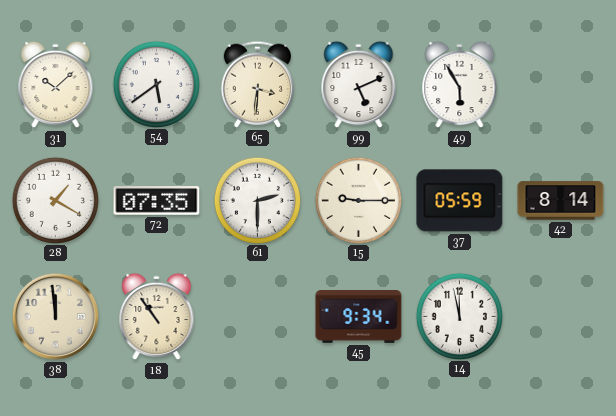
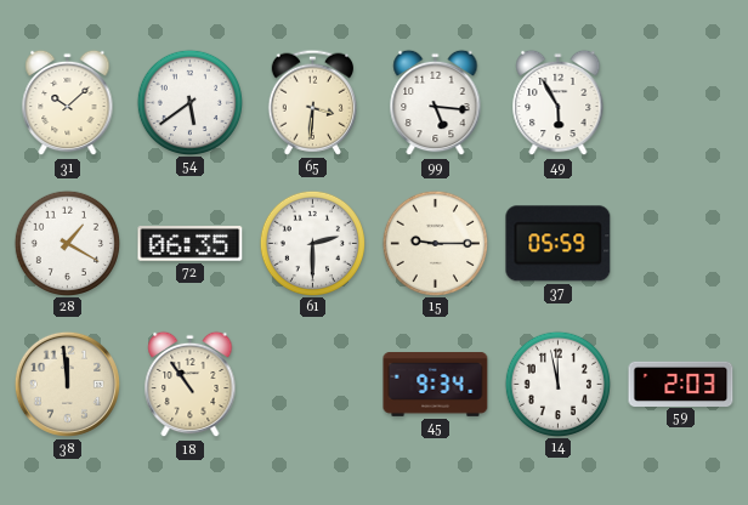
99: 5:11 -> 5:16 (436, 103)
72: 07:35 -> 06:35 (191, 244)
42: 8:14 -> none (561, 201)
59: none -> 2:03 (681, 384)
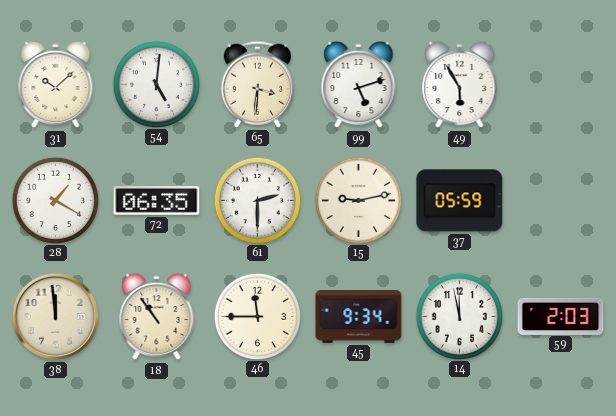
54: 5:39 -> 5:01 (156, 84)
99: 5:16 -> 5:12 (359, 85)
15: 9:15 -> 9:13 (358, 200)
46: none -> 11:45 (257, 316)
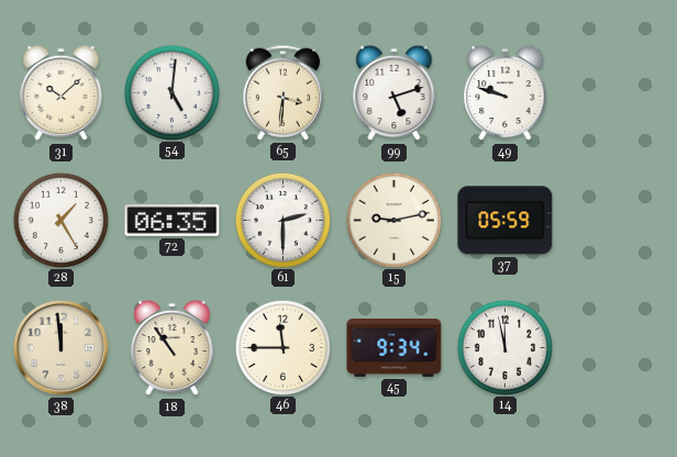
49: 5:55 -> 9:48 (506, 93)
28: 1:20 -> 1:25 (60, 220)
59: 2:03 -> none (561, 316)
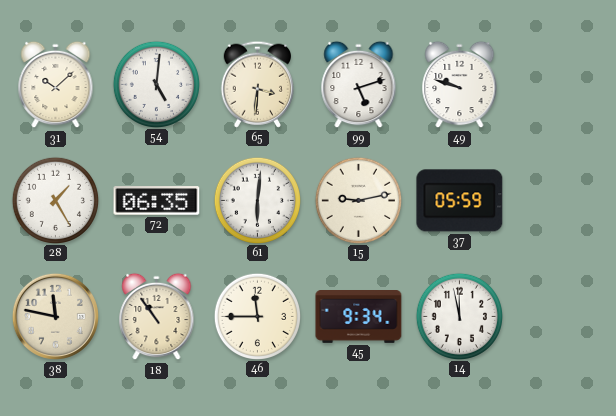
61: 2:30 -> 6:01 (257, 200)
38: 11:59 -> 11:47 (55, 316)
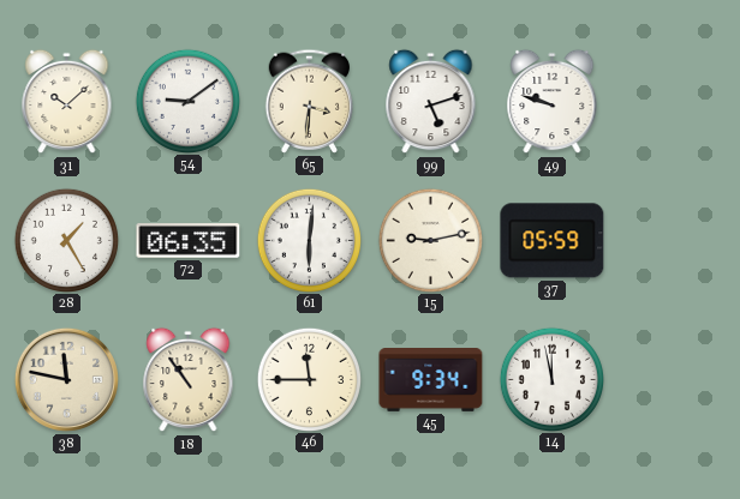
54: 5:01 -> 9:09 (187, 101)
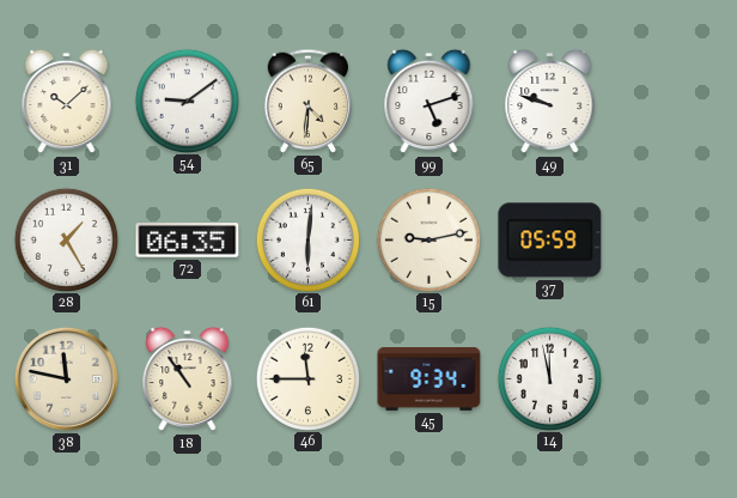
65: 3:31 -> 4:31 (307, 101)
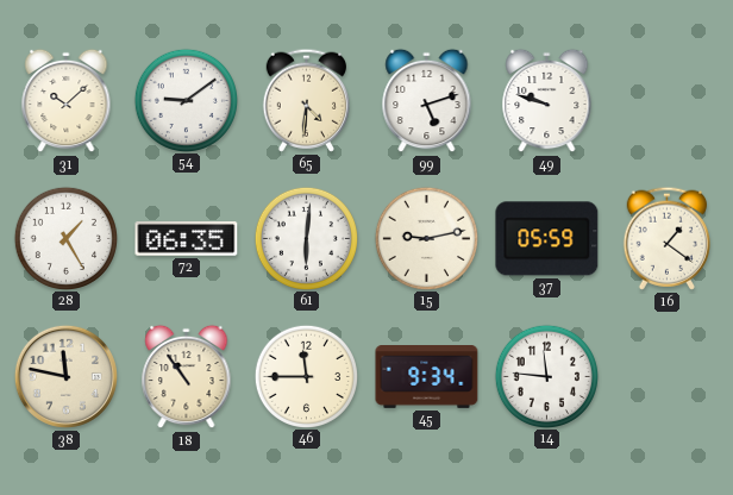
16: none -> 1:21 (666, 238)
14: 11:58 -> 11:46 (546, 376)
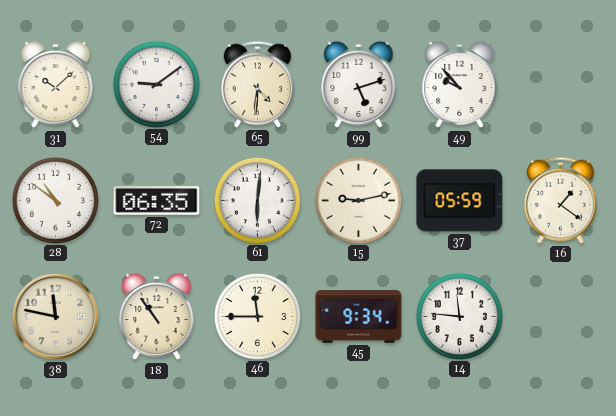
49: 9:48 -> 9:53 (460, 85)
28: 1:25 -> 10:51 (55, 200)
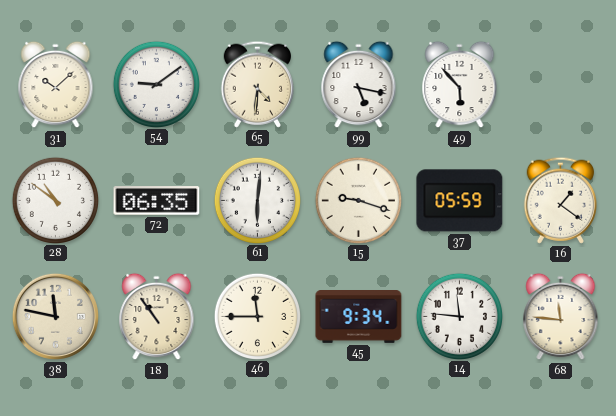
99: 5:12 -> 5:17 (359, 85)
49: 9:53 -> 5:53 (460, 85)
15: 9:13 -> 9:18 (358, 200)
68: none -> 11:46 (561, 317)
